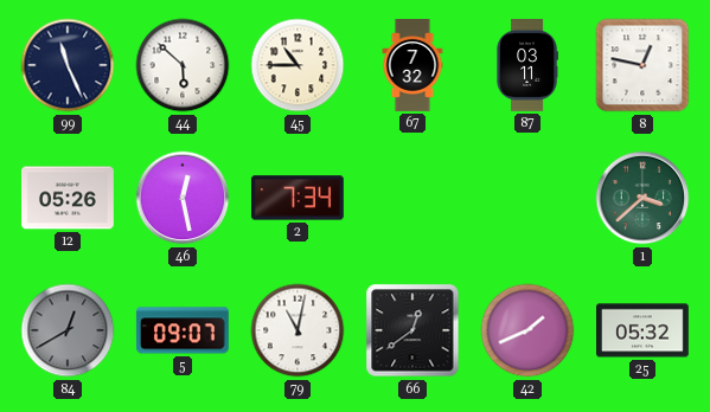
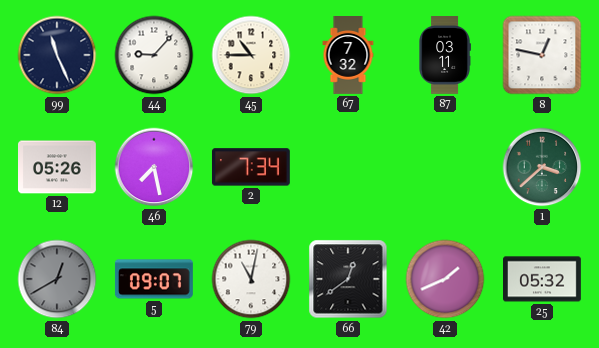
44: 5:52 -> 9:07 (154, 55)
46: 12:28 -> 7:28 (154, 167)
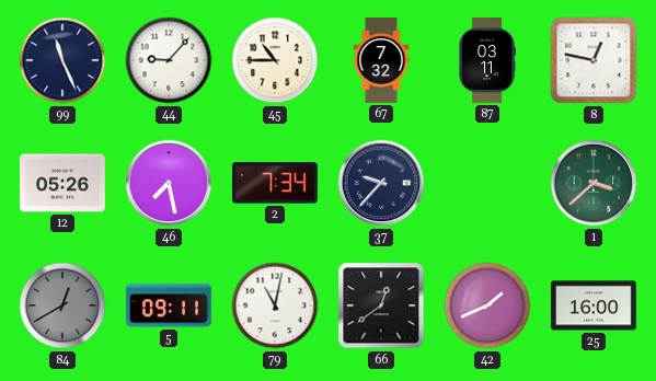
37: none -> 9:37 (381, 183)
5: 09:07 -> 09:11 (169, 305)
25: 05:32 -> 16:00 (595, 305)
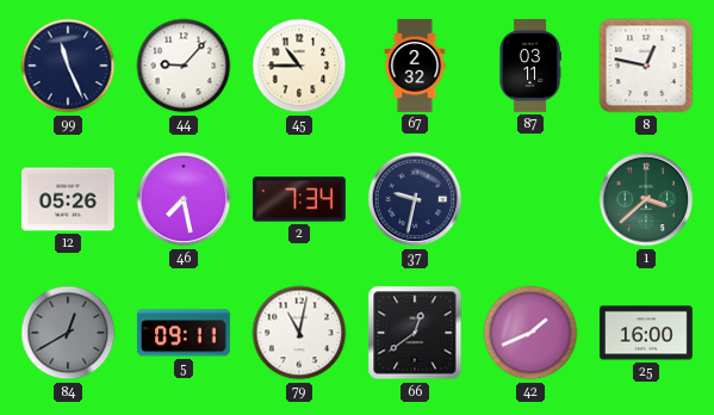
67: 7:32 -> 2:32 (415, 67)
37: 9:37 -> 9:32 (415, 199)
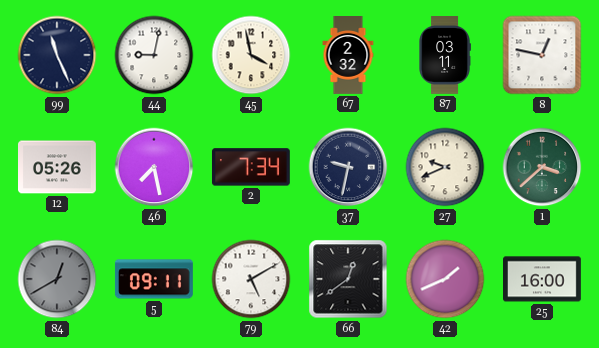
44: 9:07 -> 9:02 (154, 55)
45: 10:45 -> 3:58 (251, 55)
27: none -> 9:41 (445, 167)
79: 11:02 -> 5:10 (251, 279)
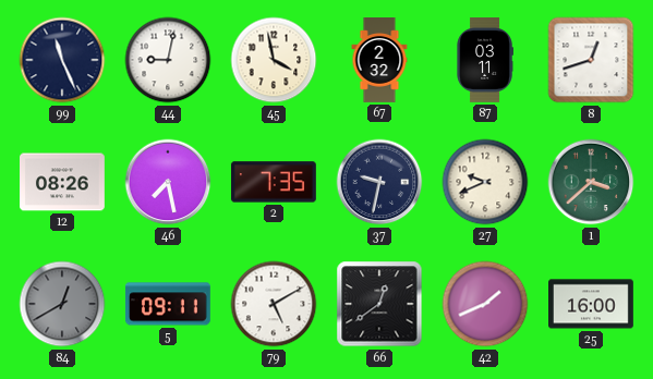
8: 12:47 -> 12:42 (591, 60)
12: 05:26 -> 08:26 (63, 182)
2: 7:34 -> 7:35 (274, 182)
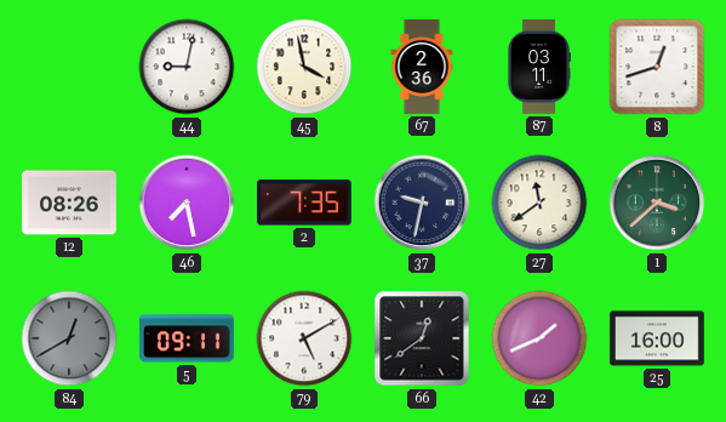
99: 11:26 -> none (62, 60)
67: 2:32 -> 2:36 (422, 68)
27: 9:41 -> 11:39 (539, 203)
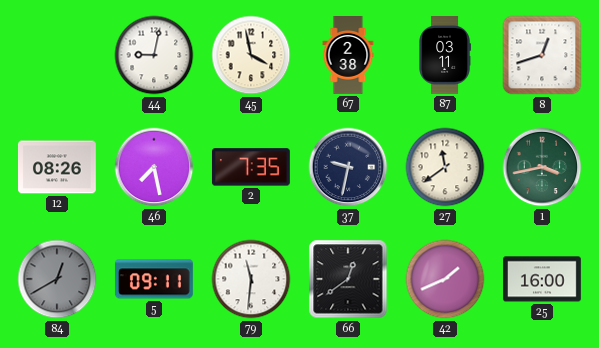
67: 2:36 -> 2:38 (348, 56)
1: 3:38 -> 3:43 (542, 167)
79: 5:10 -> 11:31 (251, 279)
